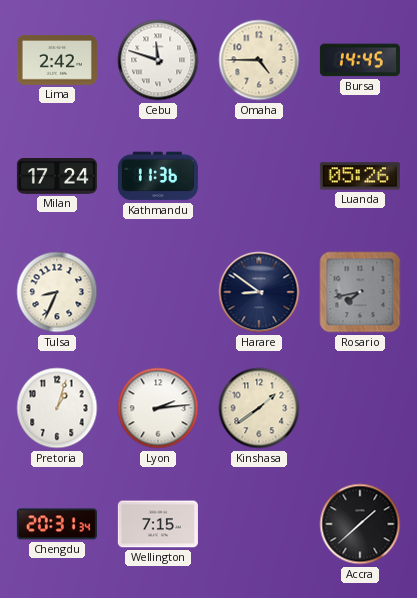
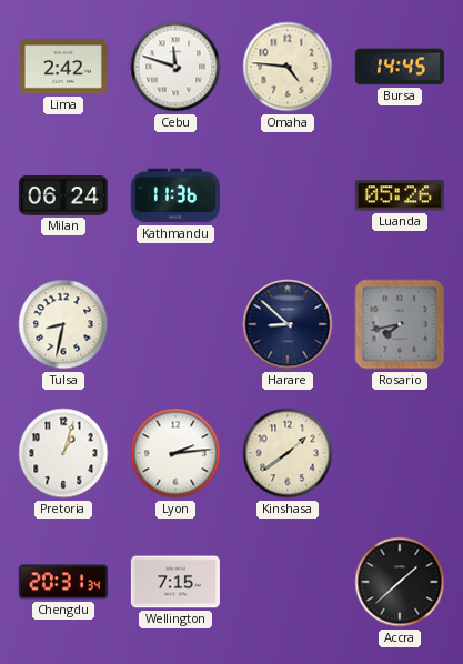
Omaha: 4:45 -> 4:46 (288, 67)
Milan: 17:24 -> 06:24 (63, 197)
Tulsa: 8:34 -> 8:32 (63, 324)
Harare: 8:51 -> 8:52 (288, 324)
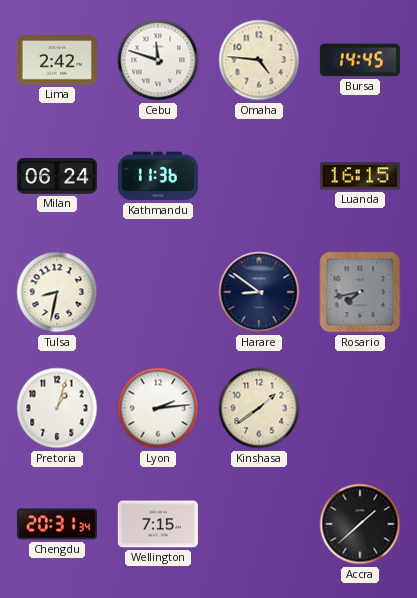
Luanda: 05:26 -> 16:15 (360, 176)
Harare: 8:52 -> 8:51 (259, 292)
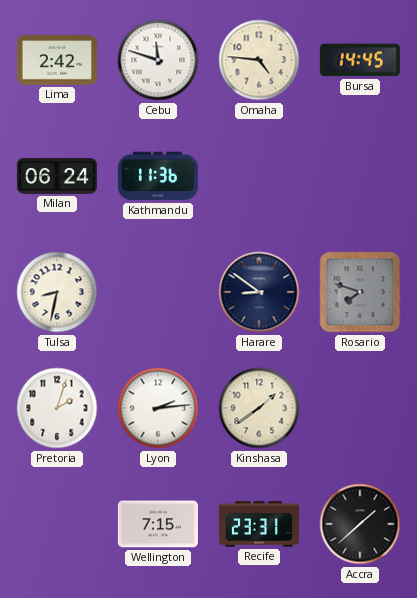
Luanda: 16:15 -> none (360, 176)
Rosario: 7:43 -> 7:48 (360, 292)
Pretoria: 1:03 -> 2:03 (57, 408)
Chengdu: 20:31 -> none (57, 524)
Recife: none -> 23:31 (259, 524)
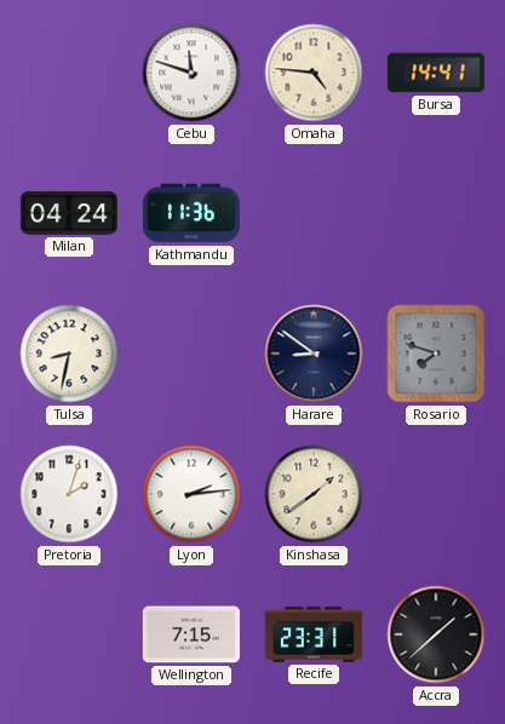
Lima: 2:42 -> none (57, 60)
Bursa: 14:45 -> 14:41 (436, 73)
Milan: 06:24 -> 04:24 (69, 214)
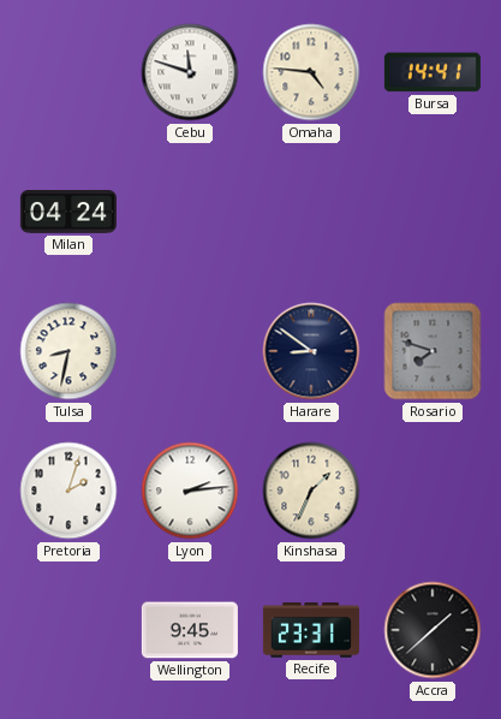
Kathmandu: 11:36 -> none (191, 213)
Kinshasa: 1:39 -> 1:34 (311, 491)
Wellington: 7:15 -> 9:45 (190, 630)
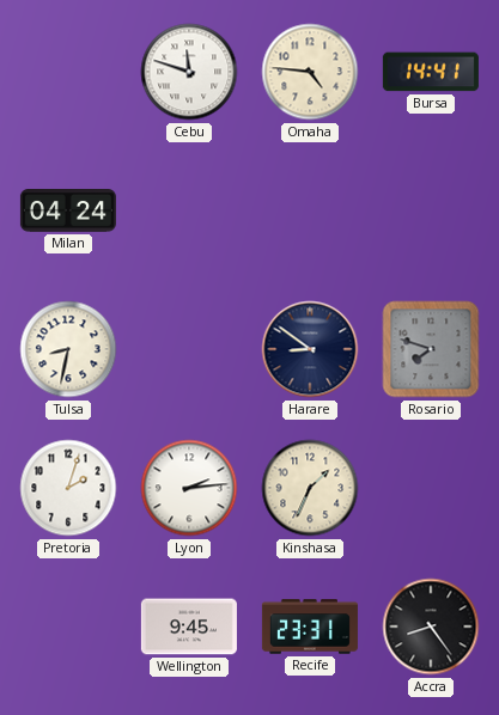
Accra: 1:38 -> 8:24 (431, 627)
